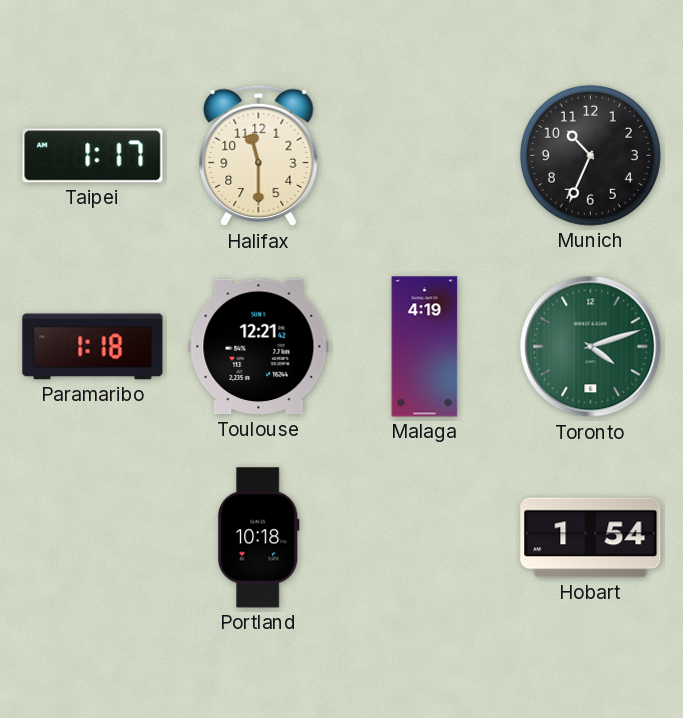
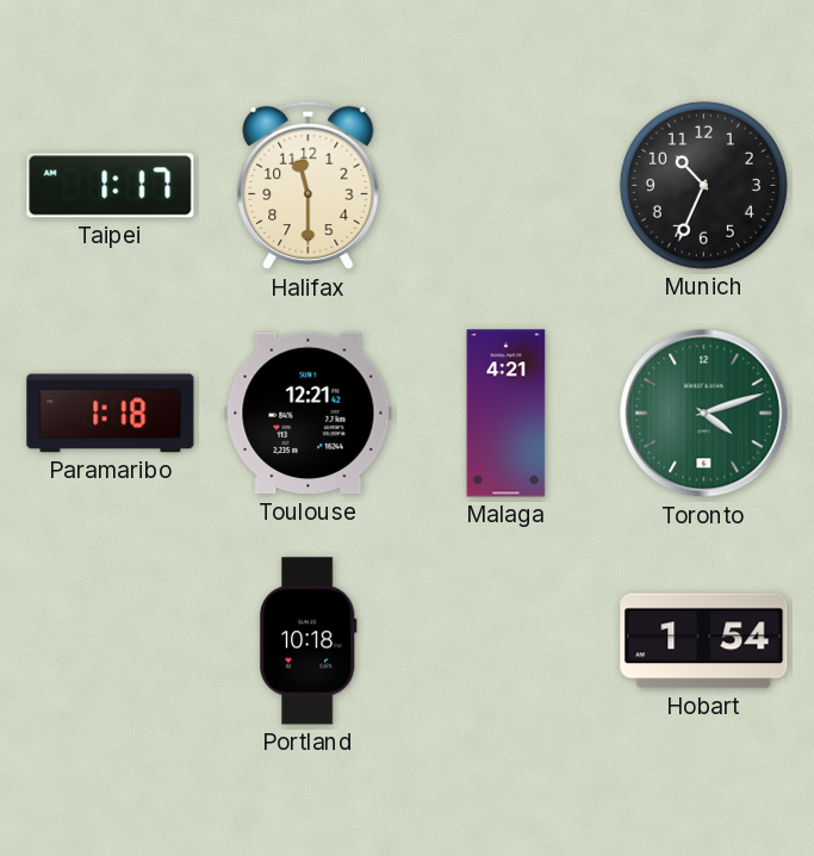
Malaga: 4:19 -> 4:21 (507, 414)
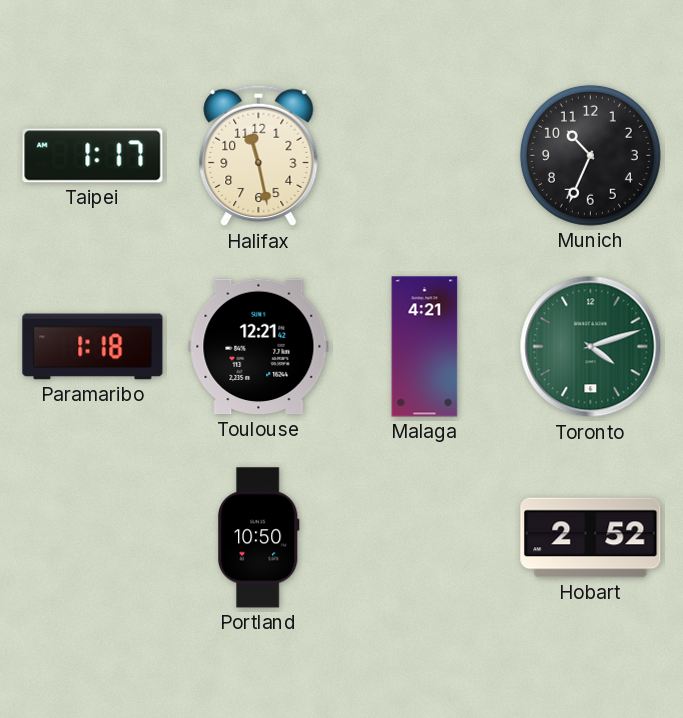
Halifax: 11:30 -> 11:28 (259, 156)
Portland: 10:18 -> 10:50 (258, 538)
Hobart: 1:54 -> 2:52 (591, 538)
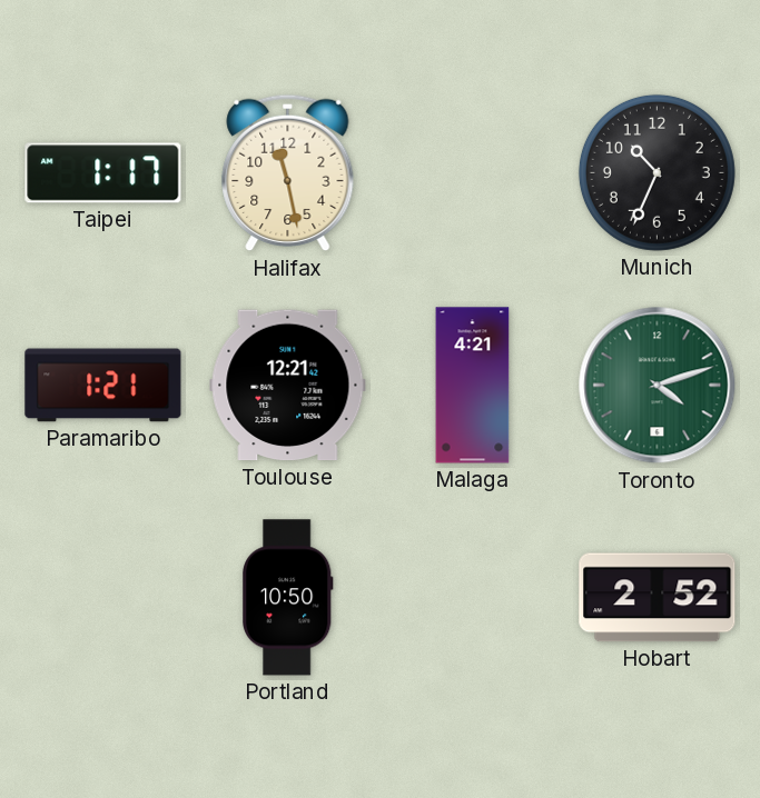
Paramaribo: 1:18 -> 1:21 (103, 386)
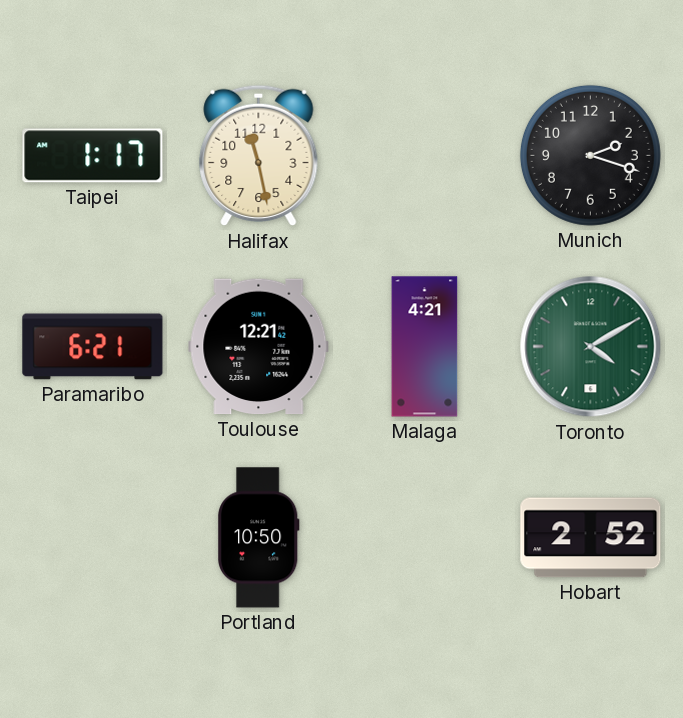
Munich: 10:34 -> 2:18 (590, 155)
Paramaribo: 1:21 -> 6:21 (93, 347)
Toronto: 4:12 -> 4:10 (591, 347)
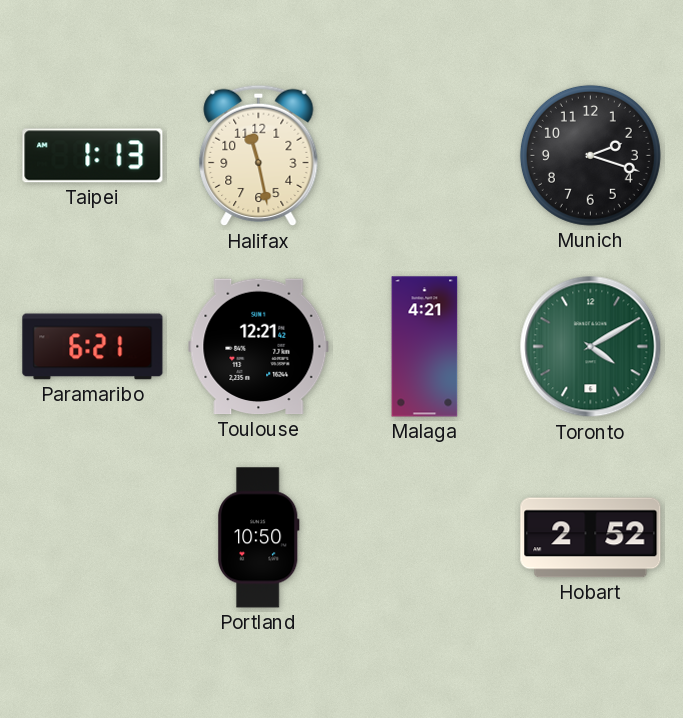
Taipei: 1:17 -> 1:13 (93, 156)
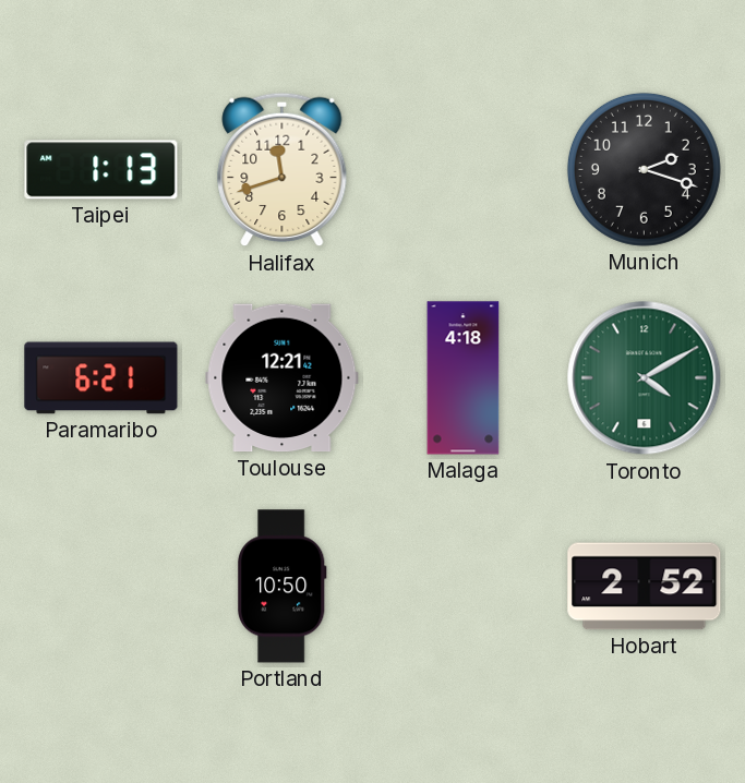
Halifax: 11:28 -> 11:42 (283, 170)
Malaga: 4:21 -> 4:18 (464, 378)
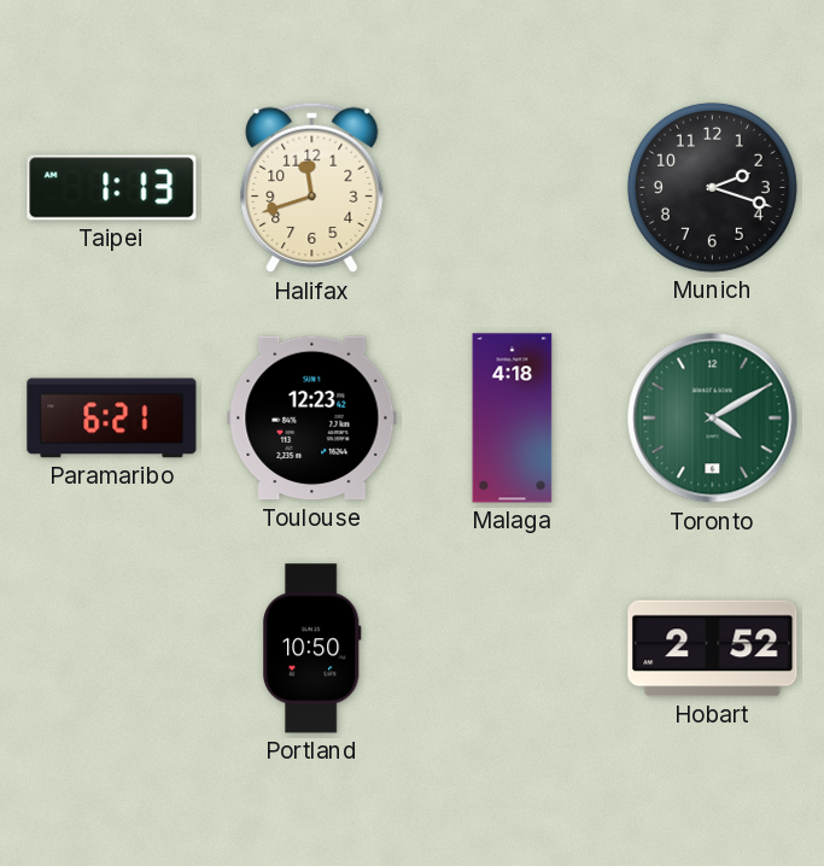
Toulouse: 12:21 -> 12:23 (312, 419)
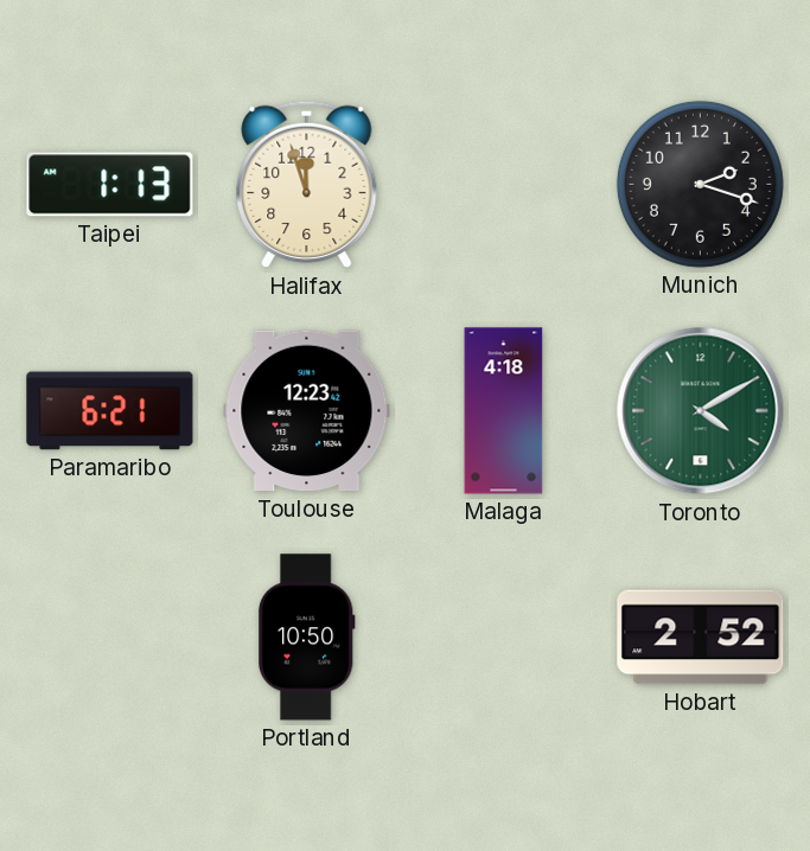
Halifax: 11:42 -> 11:57 (307, 185)
